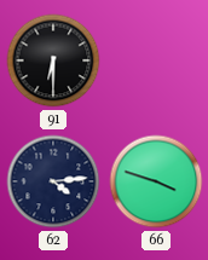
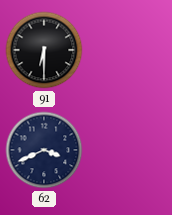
62: 4:14 -> 3:41 (44, 150)
66: 3:48 -> none (156, 181)
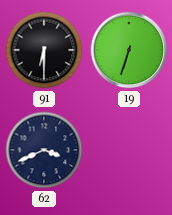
19: none -> 6:33 (129, 50)
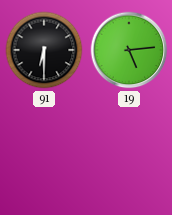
19: 6:33 -> 5:14 (129, 50)
62: 3:41 -> none (44, 150)
